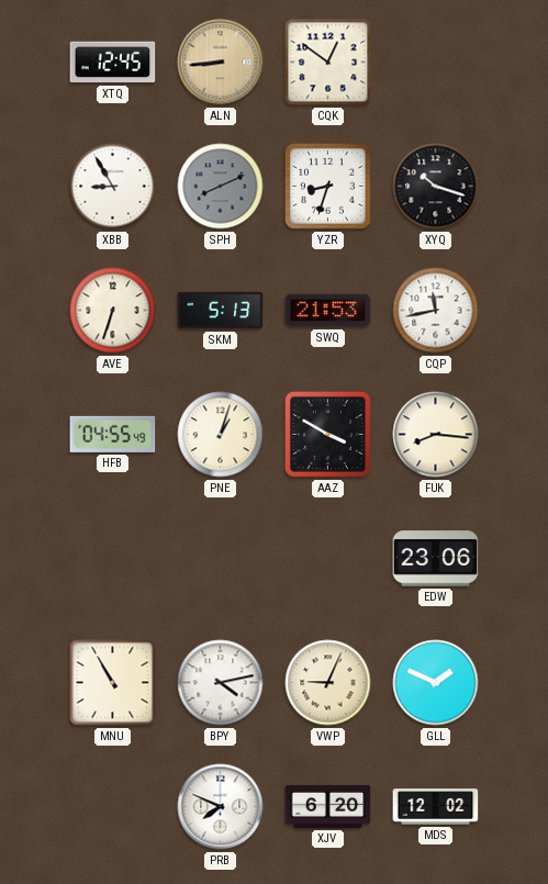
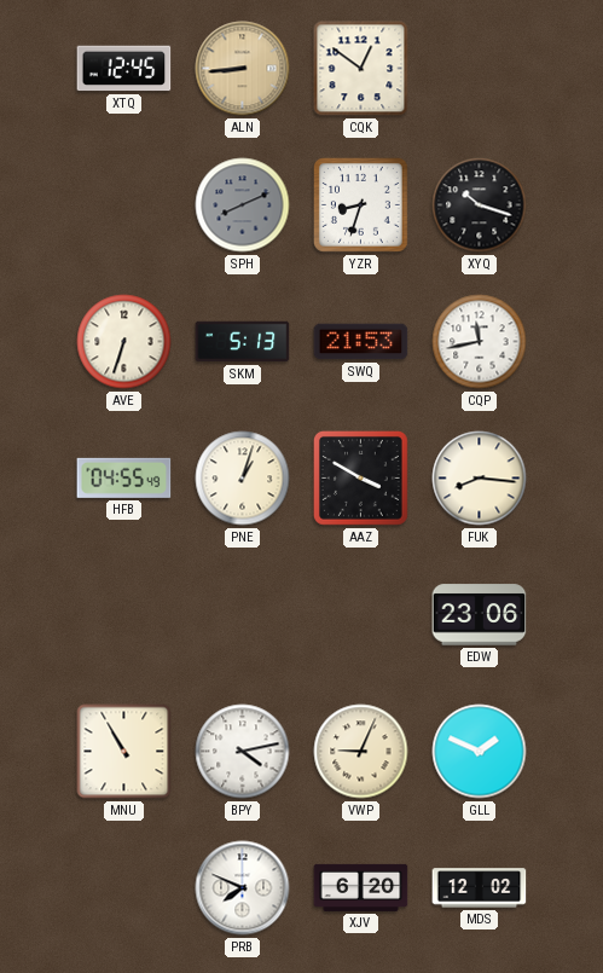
XBB: 8:55 -> none (113, 187)
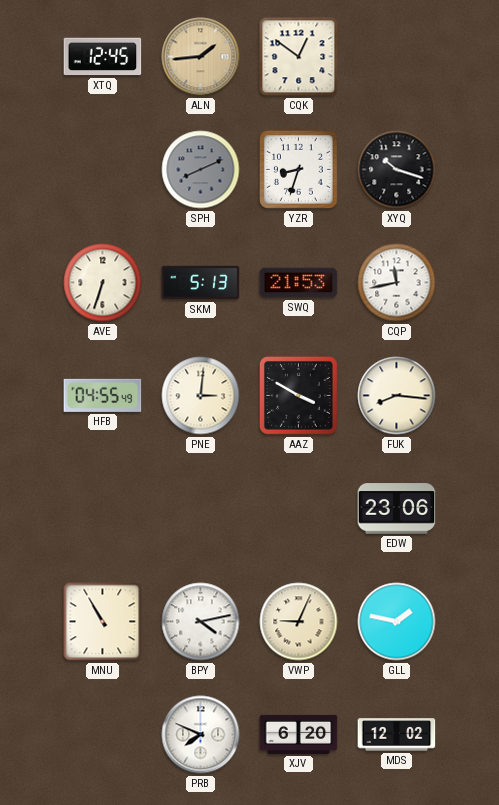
ALN: 8:44 -> 1:44 (201, 57)
PNE: 1:03 -> 3:01 (201, 396)
GLL: 1:49 -> 1:47 (397, 622)
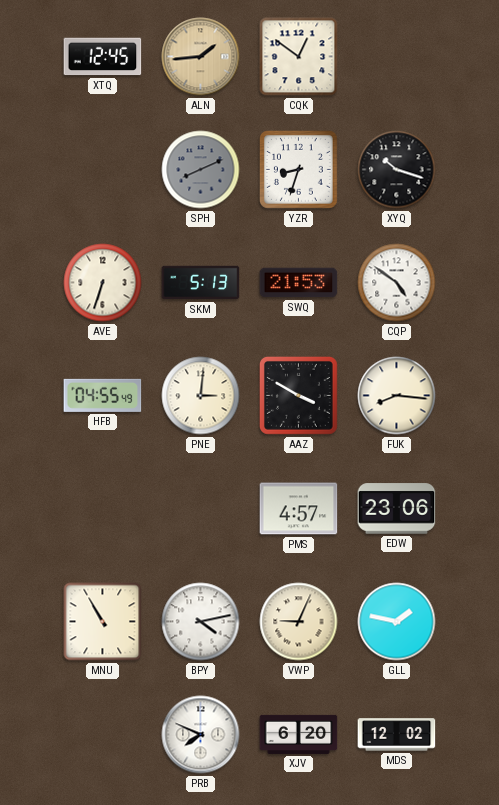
CQP: 11:43 -> 4:51 (397, 283)
PMS: none -> 4:57 (299, 509)
